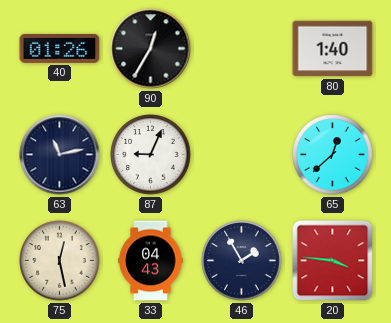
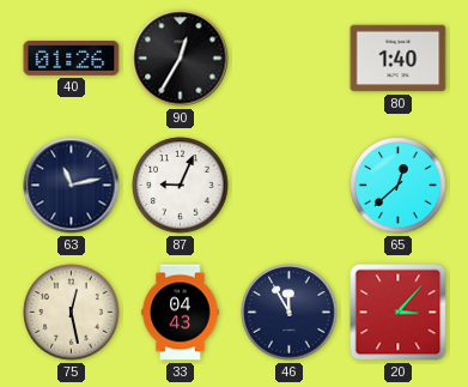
46: 1:55 -> 11:55 (290, 313)
20: 3:46 -> 3:07 (399, 313)
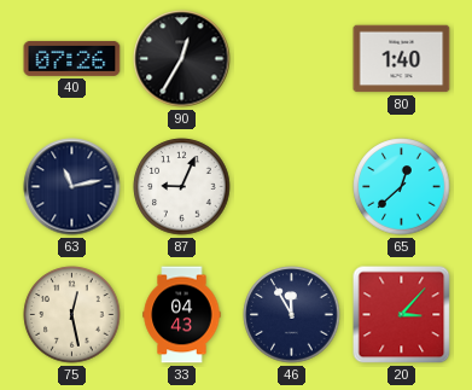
40: 01:26 -> 07:26 (72, 58)
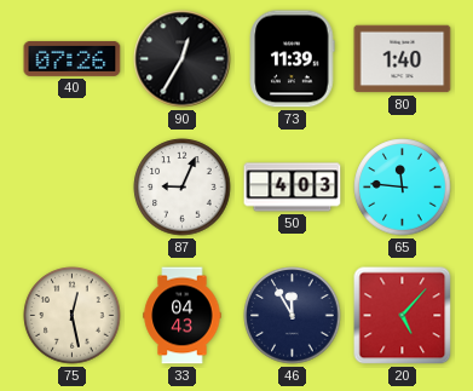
73: none -> 11:39 (293, 59)
63: 11:13 -> none (72, 187)
50: none -> 4:03 (293, 188)
65: 12:38 -> 11:46 (403, 188)
20: 3:07 -> 5:07 (403, 316)
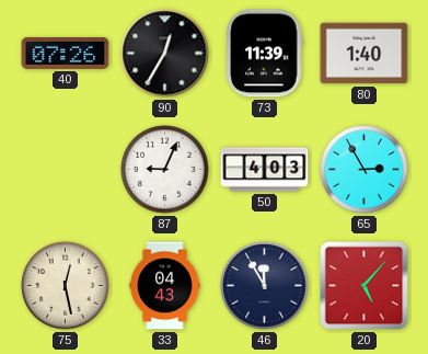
65: 11:46 -> 2:55 (365, 170)
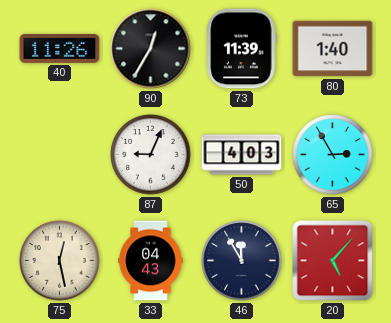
40: 07:26 -> 11:26 (60, 48)
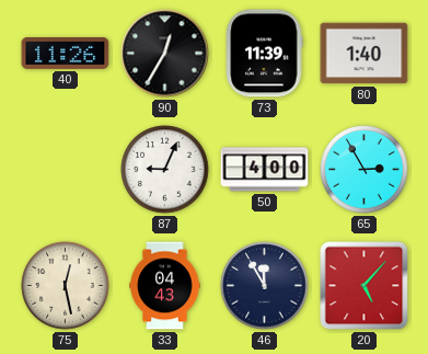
50: 4:03 -> 4:00 (265, 170)
